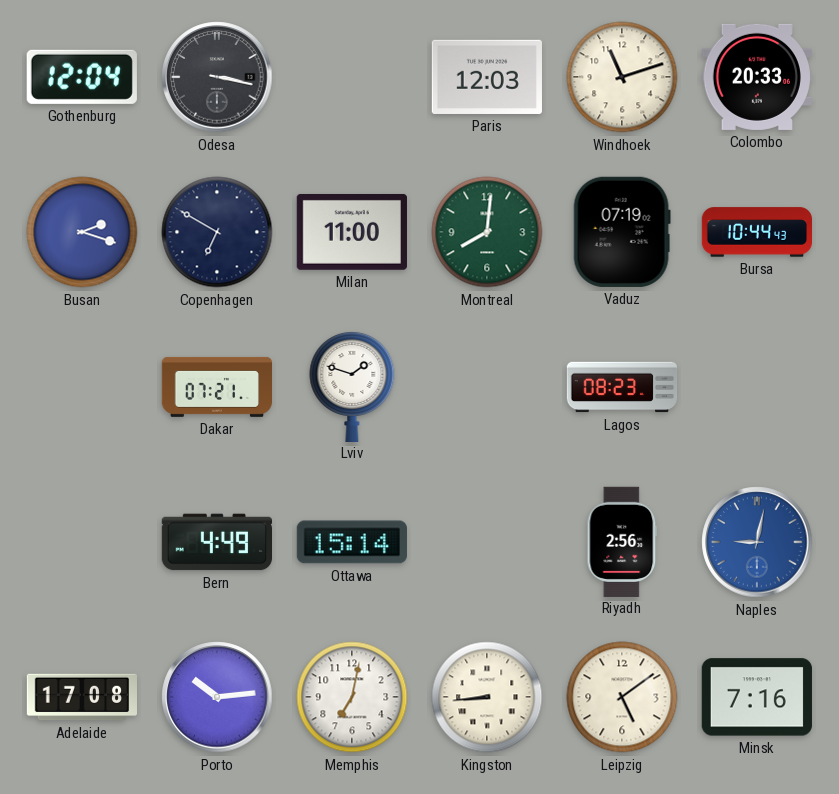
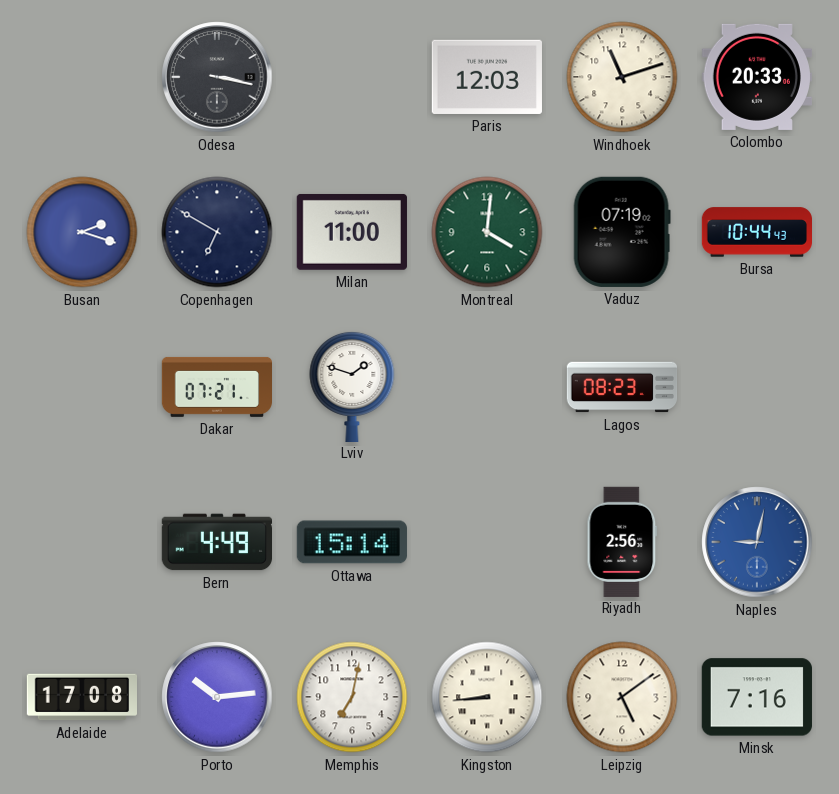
Gothenburg: 12:04 -> none (82, 77)
Montreal: 8:01 -> 4:01 (487, 232)
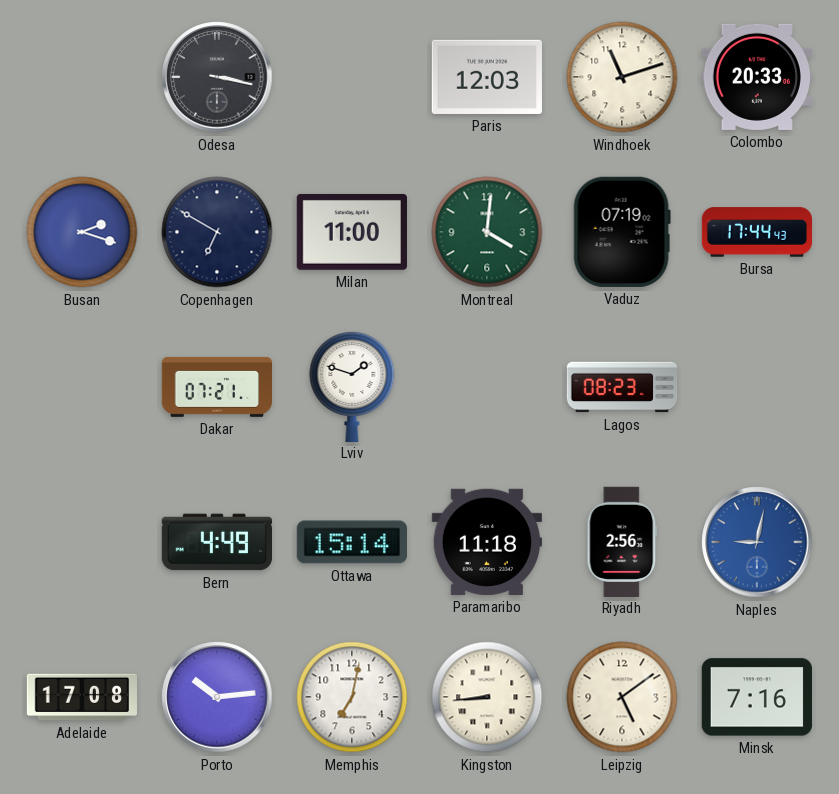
Bursa: 10:44 -> 17:44 (756, 232)
Paramaribo: none -> 11:18 (487, 542)
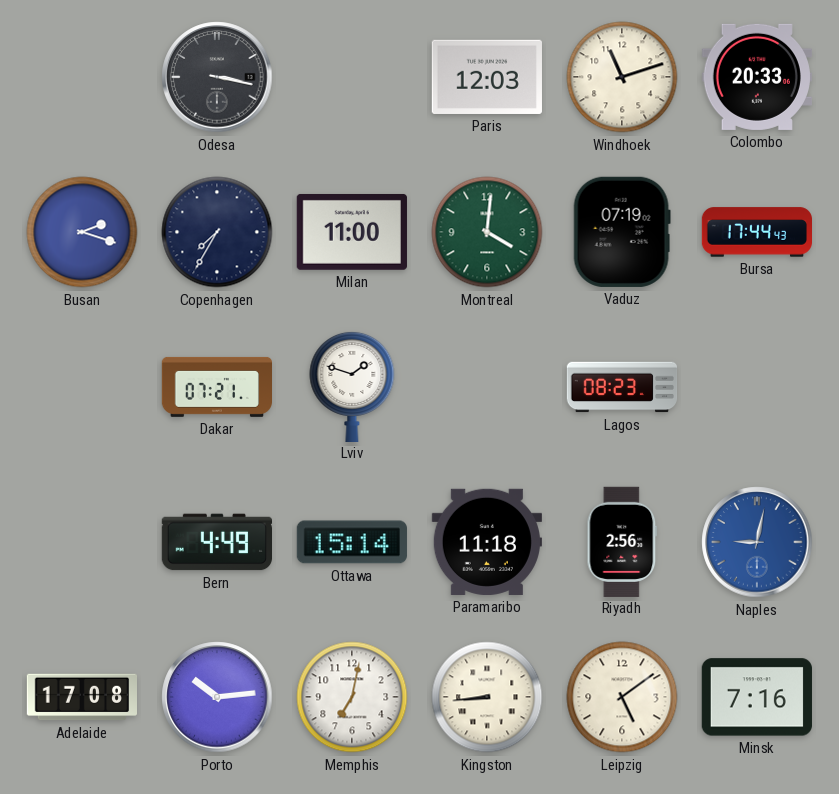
Copenhagen: 6:50 -> 7:35 (217, 232)
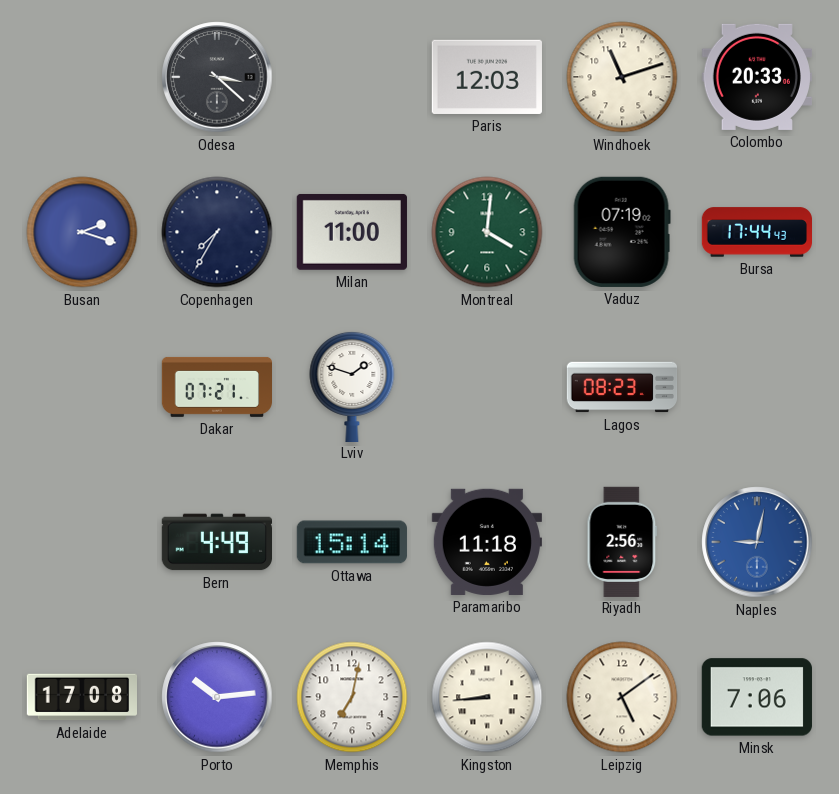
Odesa: 3:17 -> 3:22 (217, 77)
Minsk: 7:16 -> 7:06 (757, 697)
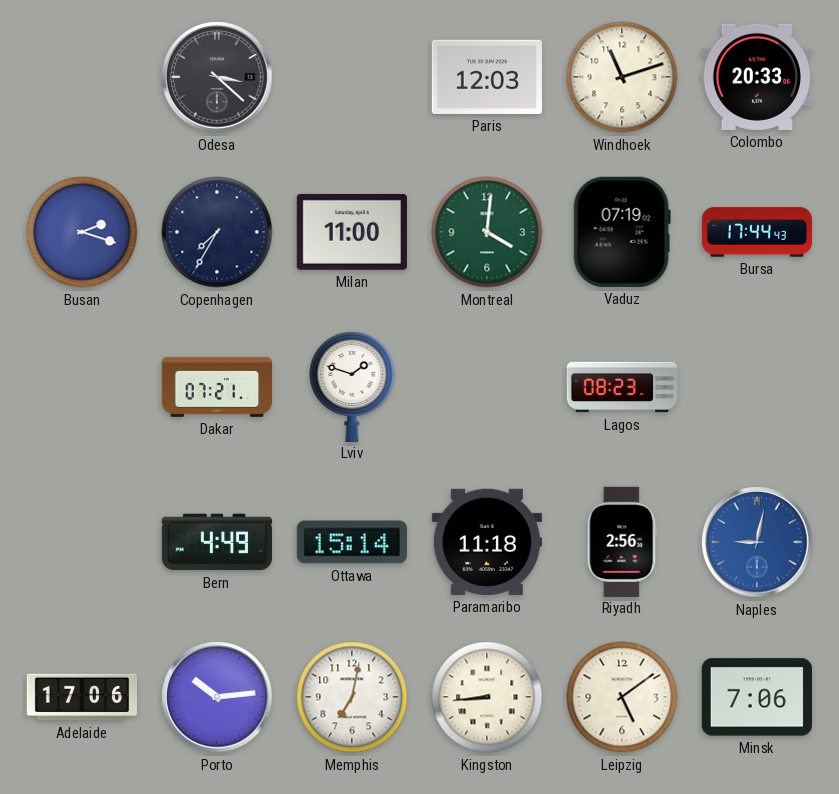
Adelaide: 17:08 -> 17:06 (81, 697)
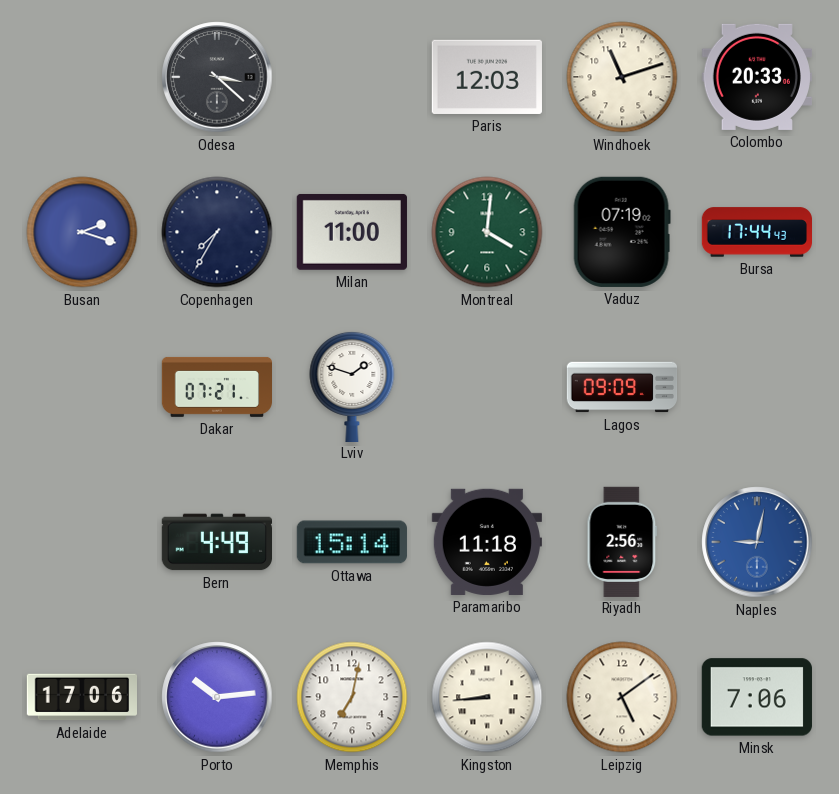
Lagos: 08:23 -> 09:09 (622, 387)
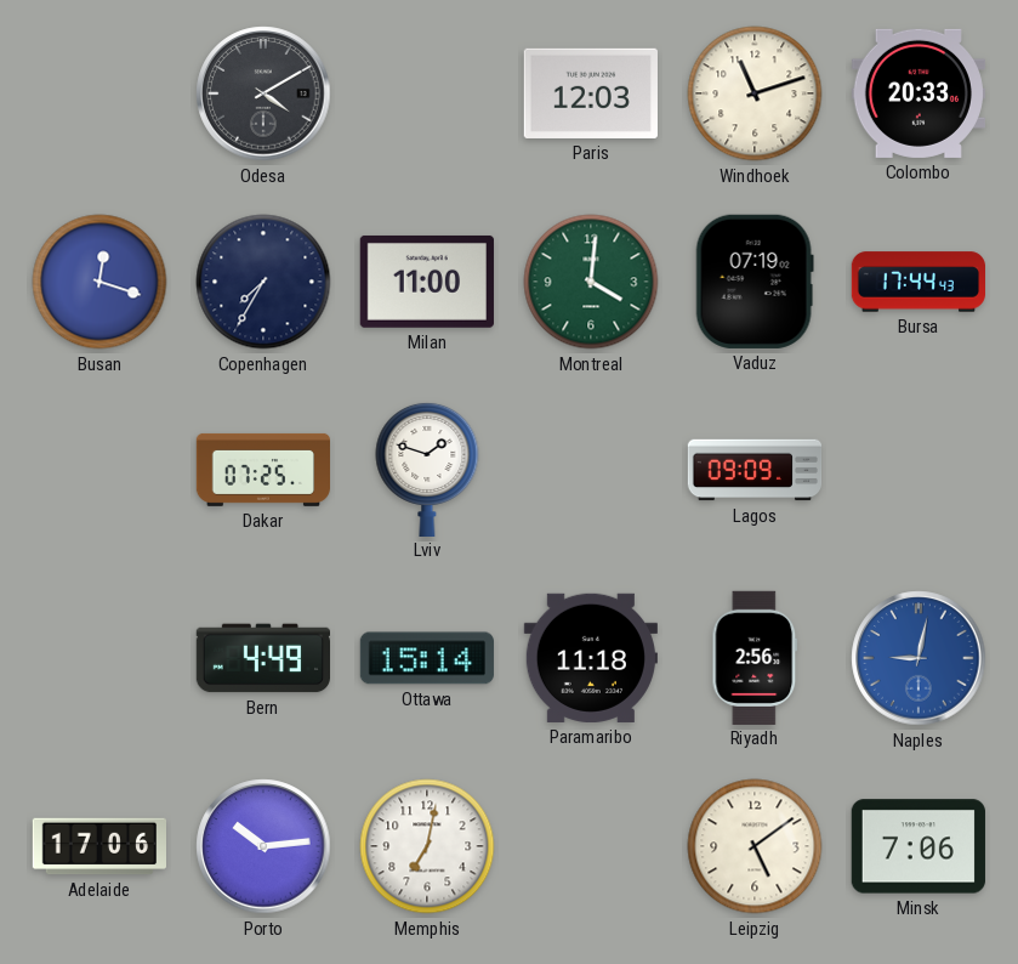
Odesa: 3:22 -> 4:10 (263, 93)
Busan: 2:18 -> 12:18 (99, 282)
Dakar: 07:21 -> 07:25 (262, 470)
Kingston: 8:44 -> none (487, 697)
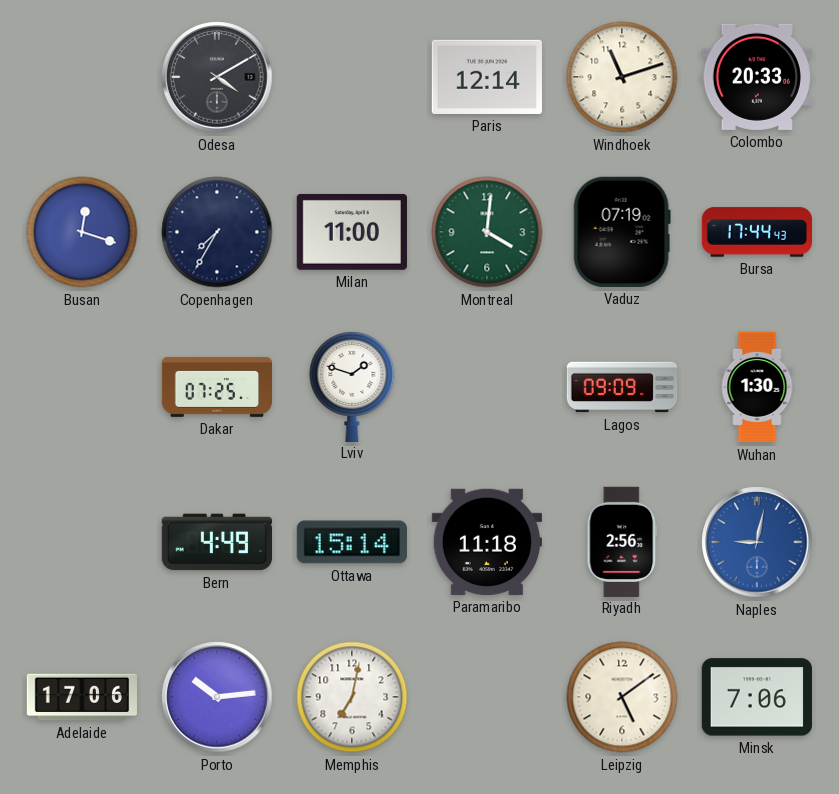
Paris: 12:03 -> 12:14 (487, 77)
Wuhan: none -> 1:30 (757, 387)
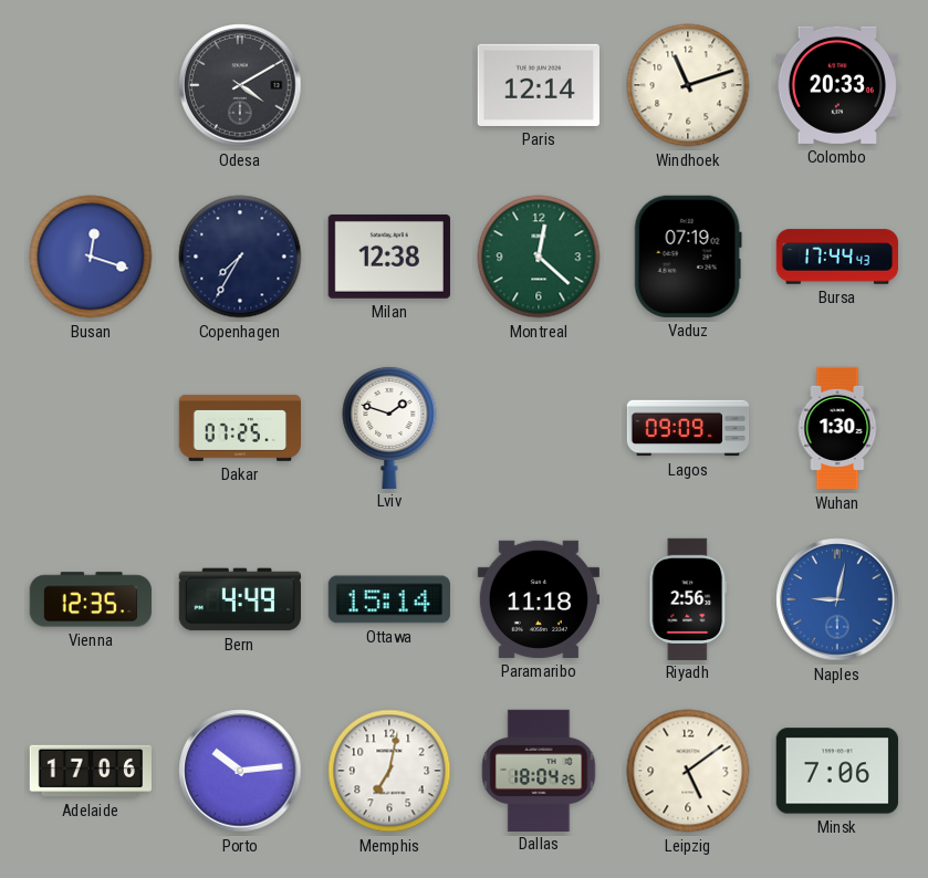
Milan: 11:00 -> 12:38 (389, 257)
Montreal: 4:01 -> 12:22 (539, 257)
Vienna: none -> 12:35 (90, 599)
Dallas: none -> 18:04 (539, 770)
